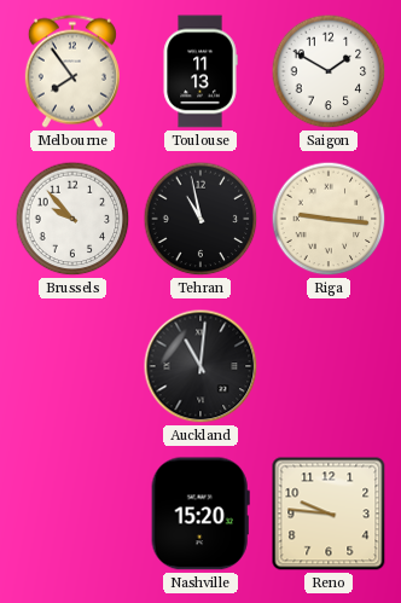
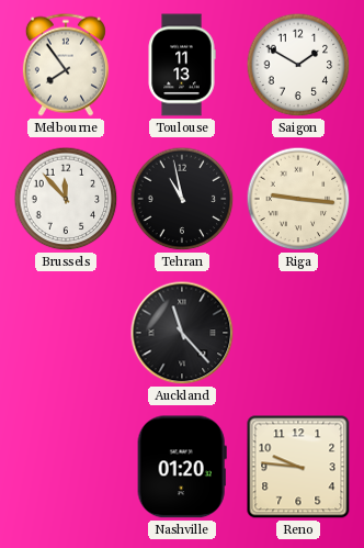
Brussels: 9:53 -> 11:53 (66, 199)
Auckland: 11:01 -> 11:23 (182, 333)
Nashville: 15:20 -> 01:20 (182, 467)
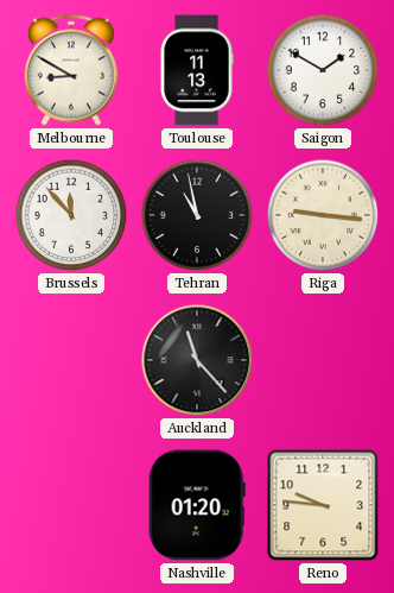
Melbourne: 7:54 -> 8:50 (71, 70)
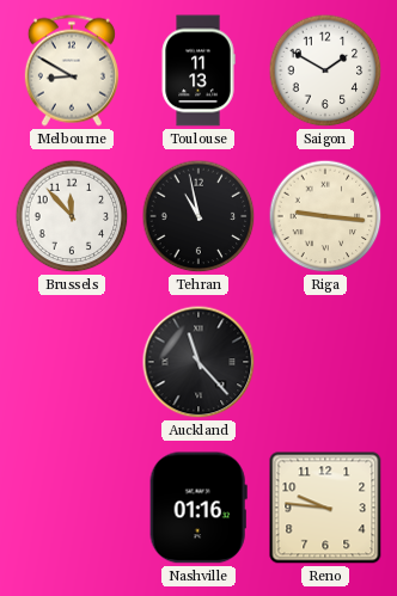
Nashville: 01:20 -> 01:16 (198, 508)
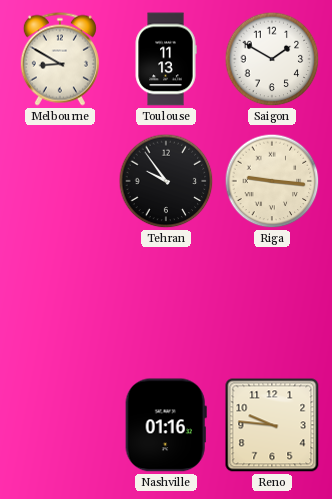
Brussels: 11:53 -> none (72, 216)
Tehran: 10:58 -> 9:54 (166, 181)
Auckland: 11:23 -> none (198, 362)
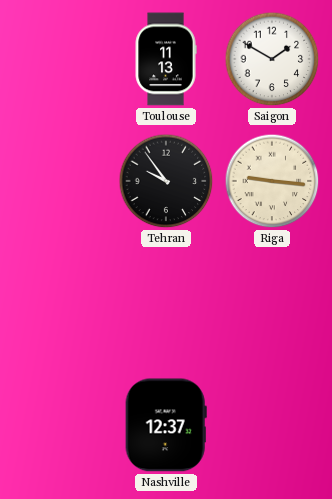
Melbourne: 8:50 -> none (60, 59)
Nashville: 01:16 -> 12:37 (166, 425)
Reno: 9:46 -> none (272, 425)
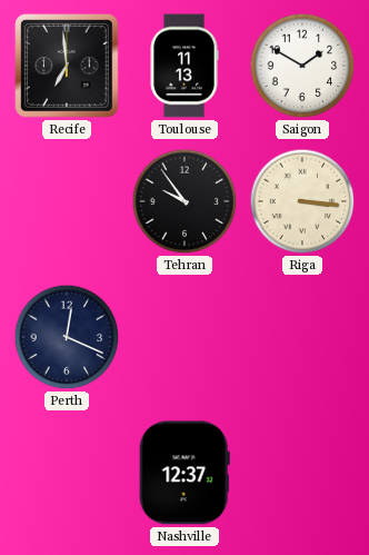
Recife: none -> 6:59 (67, 66)
Riga: 9:16 -> 3:16 (302, 201)
Perth: none -> 12:19 (67, 337)
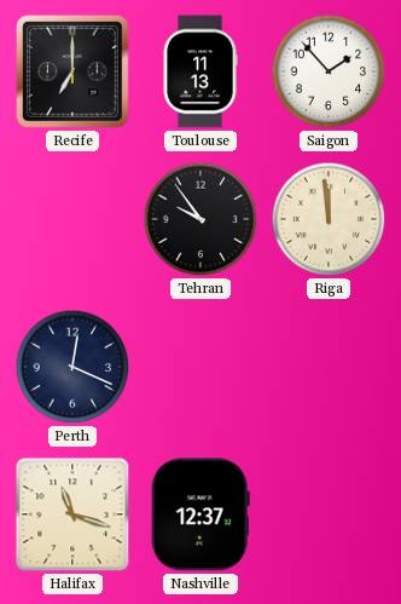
Recife: 6:59 -> 7:00 (72, 71)
Saigon: 1:50 -> 1:53 (329, 71)
Riga: 3:16 -> 11:59 (329, 219)
Halifax: none -> 11:18 (72, 514)
